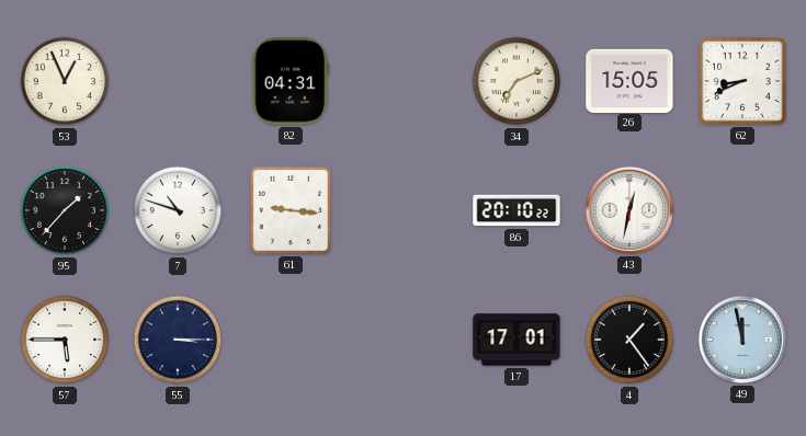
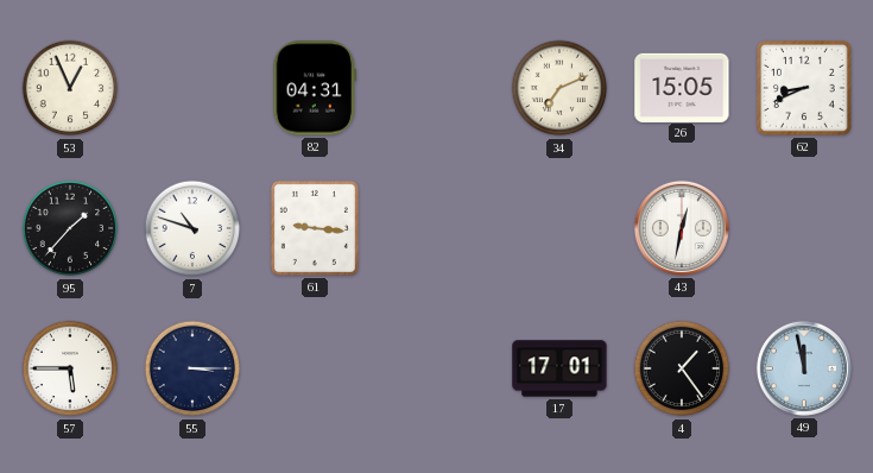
86: 20:10 -> none (516, 210)
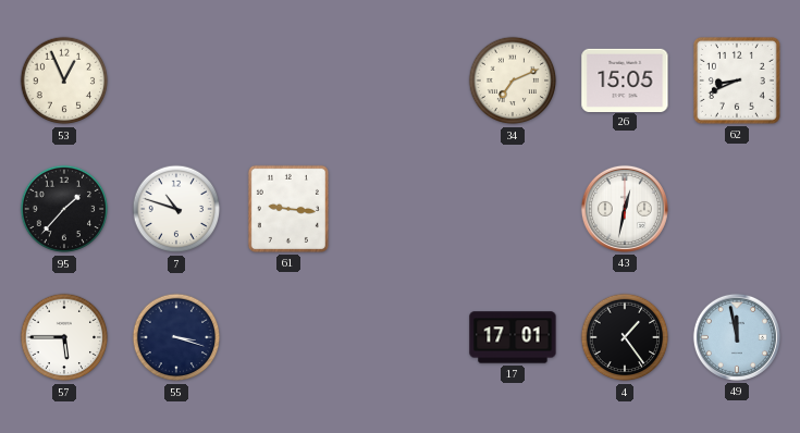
82: 04:31 -> none (314, 88)
55: 3:15 -> 3:18 (176, 337)
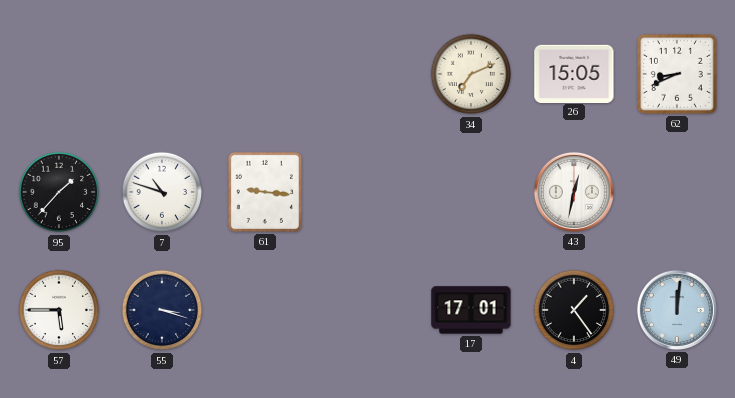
53: 12:56 -> none (64, 81)
49: 11:58 -> 12:01 (677, 310)
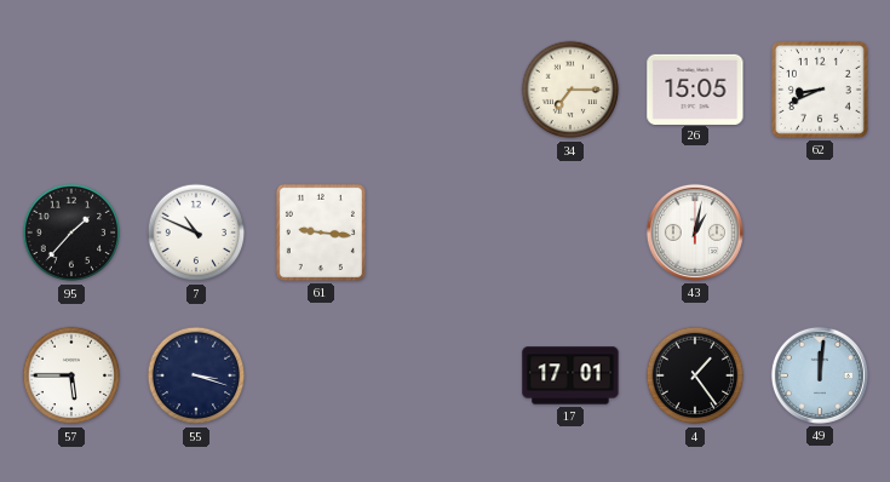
34: 7:11 -> 7:15 (570, 90)
7: 10:48 -> 10:49 (196, 233)
43: 12:32 -> 1:02 (695, 233)
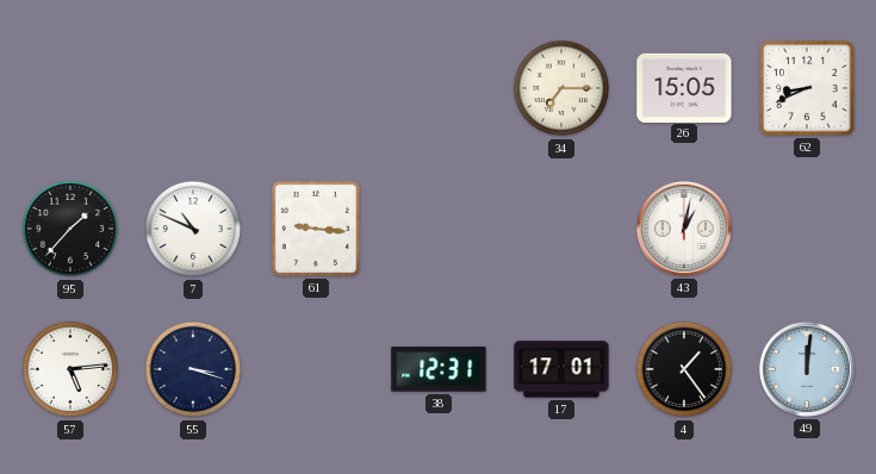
57: 5:45 -> 5:14 (70, 369)
38: none -> 12:31 (439, 369)
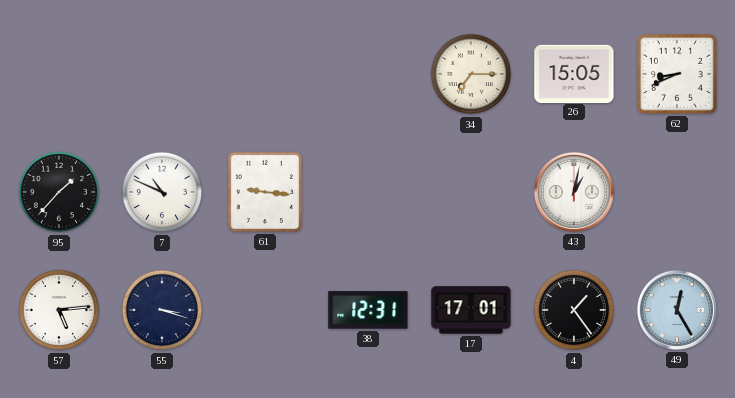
49: 12:01 -> 12:25 (677, 310)
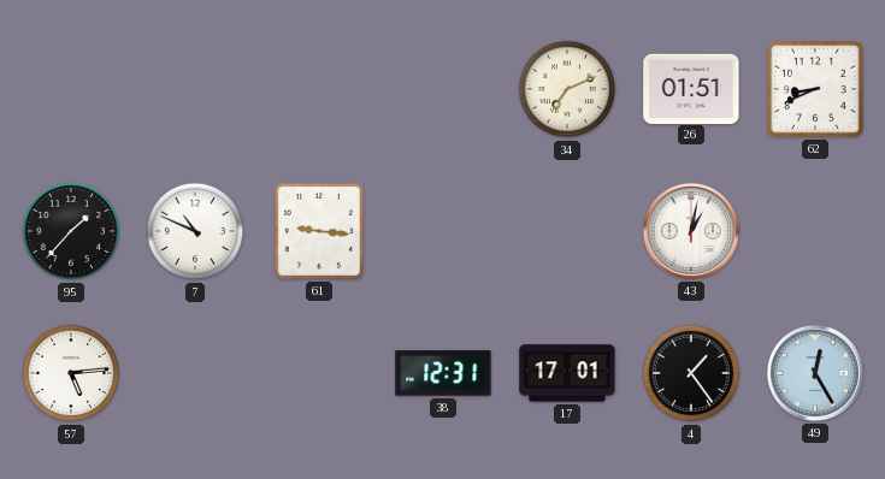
34: 7:15 -> 7:11 (567, 89)
26: 15:05 -> 01:51 (691, 88)
55: 3:18 -> none (162, 310)
